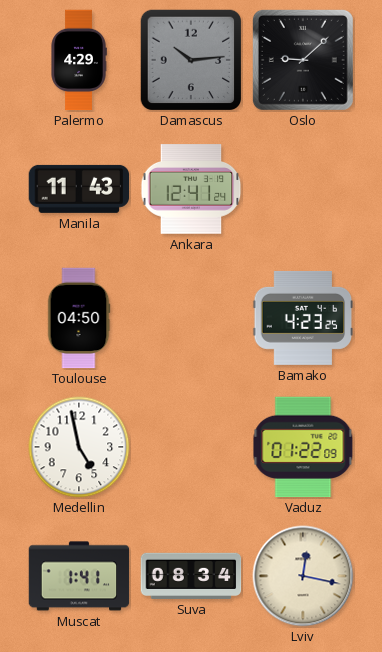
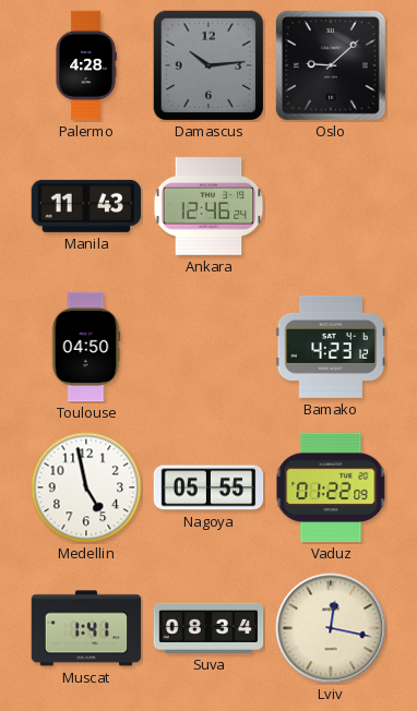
Palermo: 4:29 -> 4:28 (86, 65)
Ankara: 12:41 -> 12:46 (208, 206)
Bamako: 4:23:25 -> 4:23:12 (331, 347)
Nagoya: none -> 05:55 (208, 487)
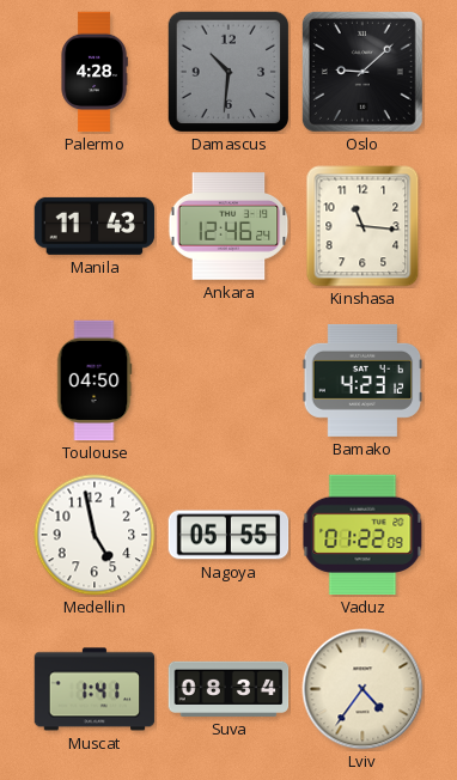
Damascus: 10:14 -> 10:31 (227, 71)
Kinshasa: none -> 11:16 (362, 226)
Lviv: 12:17 -> 4:36 (362, 689)
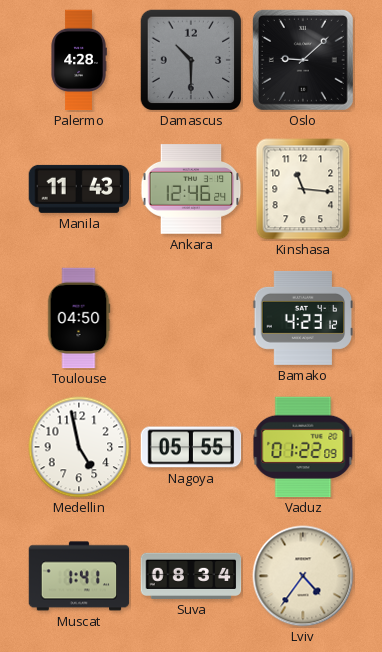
Damascus: 10:31 -> 10:30 (190, 59)
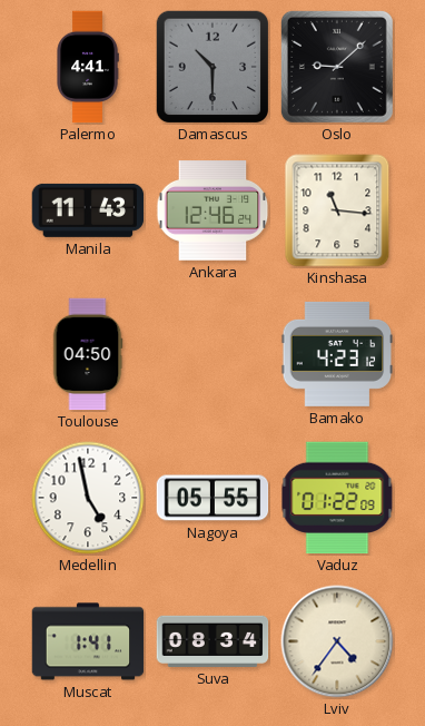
Palermo: 4:28 -> 4:41 (88, 67)
